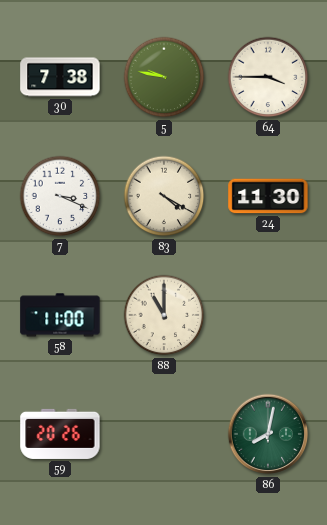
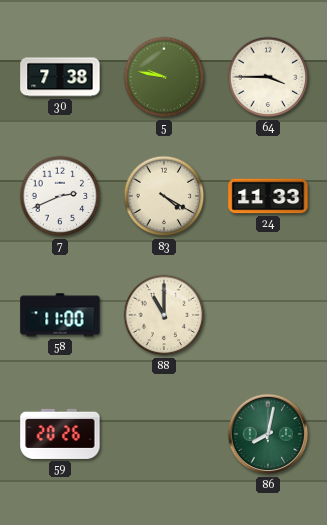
7: 3:19 -> 2:41 (60, 196)
24: 11:30 -> 11:33 (268, 196)
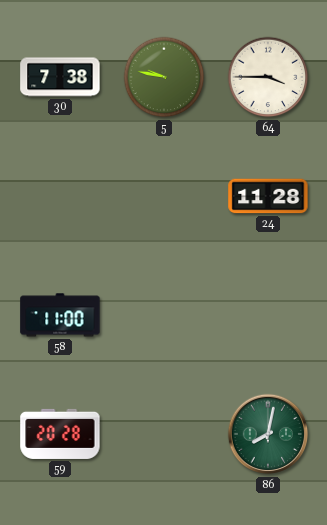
7: 2:41 -> none (60, 196)
83: 4:20 -> none (164, 196)
24: 11:33 -> 11:28 (268, 196)
88: 11:00 -> none (164, 315)
59: 20:26 -> 20:28 (60, 434)
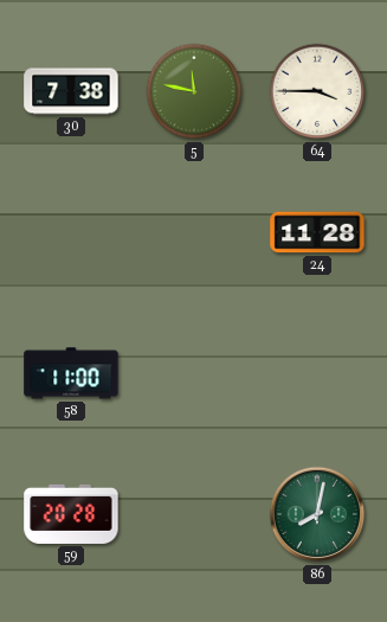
5: 9:47 -> 11:47 (194, 91)
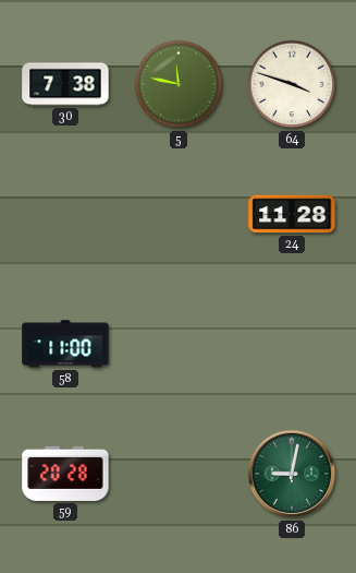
64: 3:45 -> 3:48 (292, 84)
86: 8:02 -> 9:02 (292, 474)
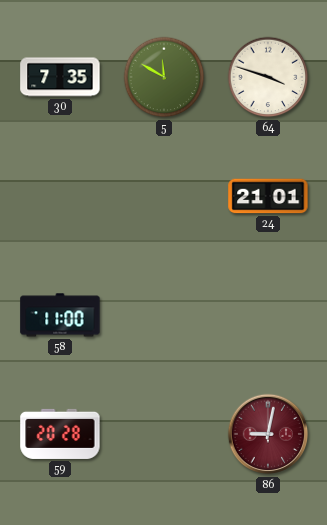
30: 7:38 -> 7:35 (60, 77)
5: 11:47 -> 11:50 (164, 77)
24: 11:28 -> 21:01 (268, 196)
86 dial: green -> burgundy (268, 434)
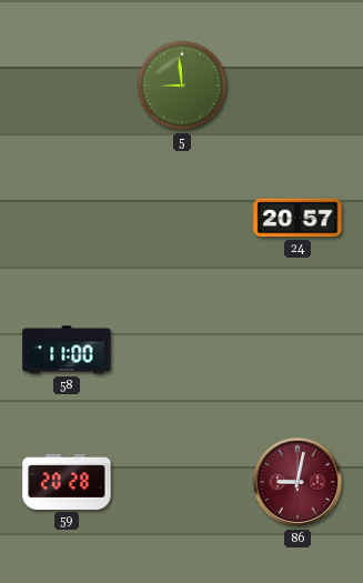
30: 7:35 -> none (60, 77)
5: 11:50 -> 8:59 (182, 86)
64: 3:48 -> none (268, 77)
24: 21:01 -> 20:57 (298, 218)
